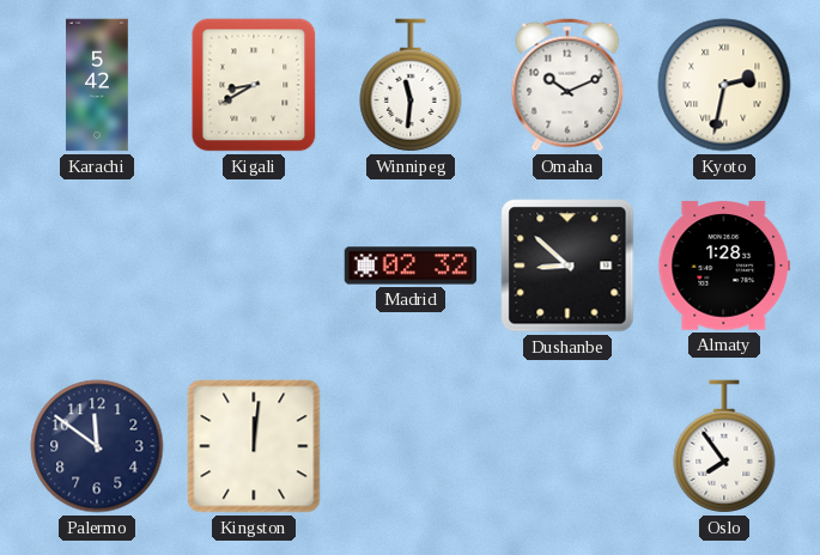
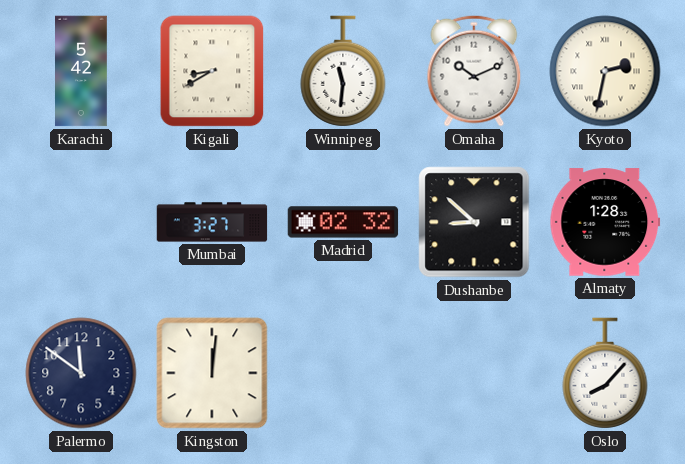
Mumbai: none -> 3:27 (212, 222)
Oslo: 7:54 -> 8:07 (605, 373)
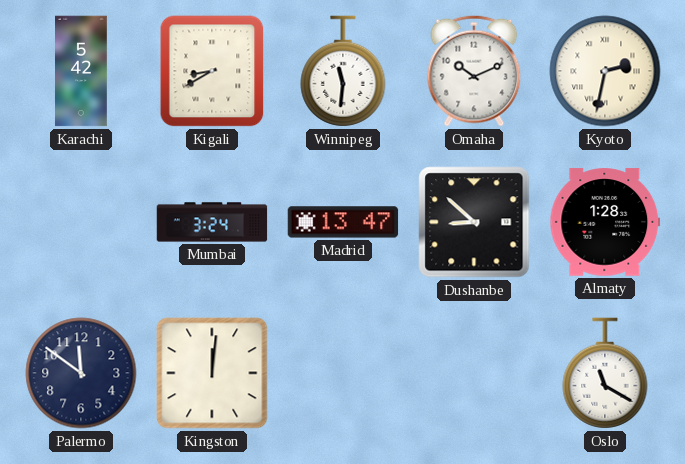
Mumbai: 3:27 -> 3:24 (212, 222)
Madrid: 02:32 -> 13:47 (343, 222)
Oslo: 8:07 -> 11:20 (605, 373)
